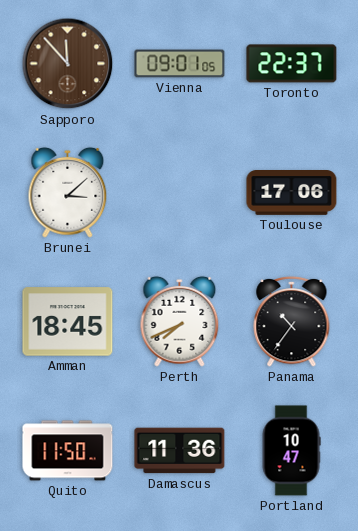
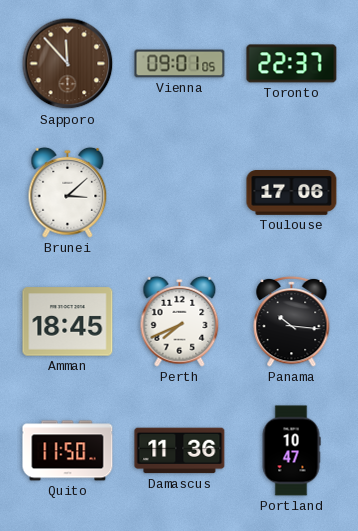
Panama: 10:36 -> 10:16 (292, 321)
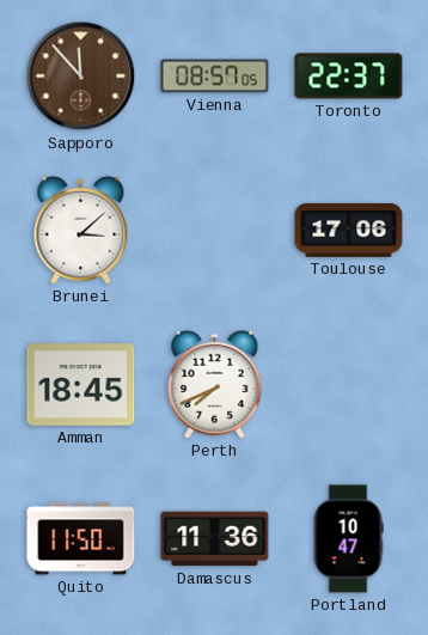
Vienna: 09:01 -> 08:57 (215, 77)
Panama: 10:16 -> none (292, 321)
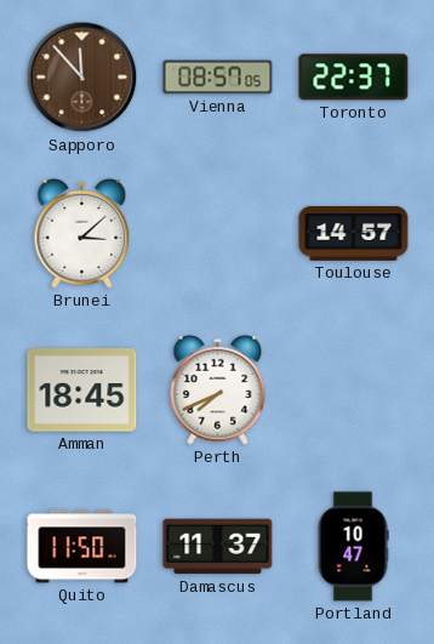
Toulouse: 17:06 -> 14:57 (354, 234)
Damascus: 11:36 -> 11:37 (218, 547)
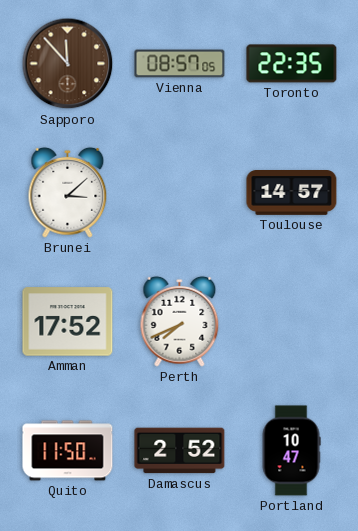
Toronto: 22:37 -> 22:35 (292, 64)
Amman: 18:45 -> 17:52 (68, 322)
Damascus: 11:37 -> 2:52 (180, 451)
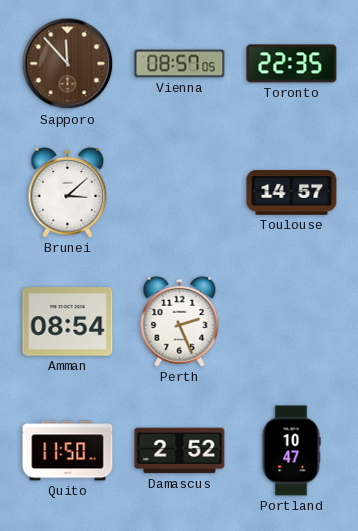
Amman: 17:52 -> 08:54 (68, 322)
Perth: 7:41 -> 2:26 (180, 321)
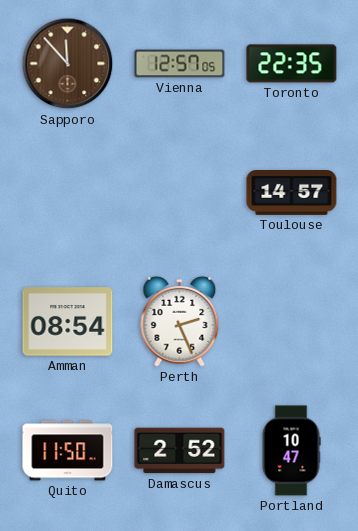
Vienna: 08:57 -> 12:57 (180, 64)
Brunei: 3:08 -> none (68, 192)
